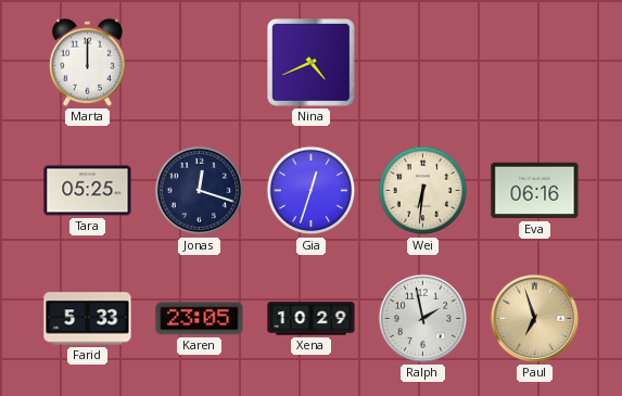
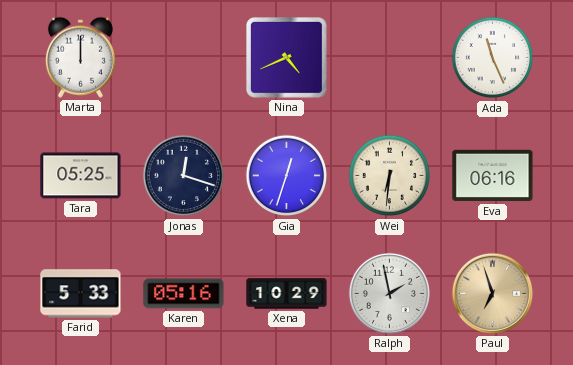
Ada: none -> 11:26 (493, 58)
Karen: 23:05 -> 05:16 (184, 294)
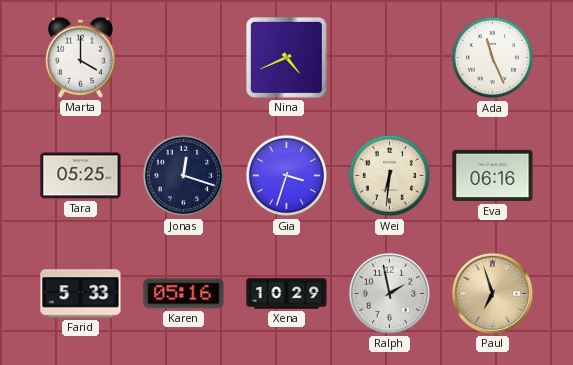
Marta: 12:00 -> 4:00 (80, 57)
Gia: 12:33 -> 3:33 (287, 176)
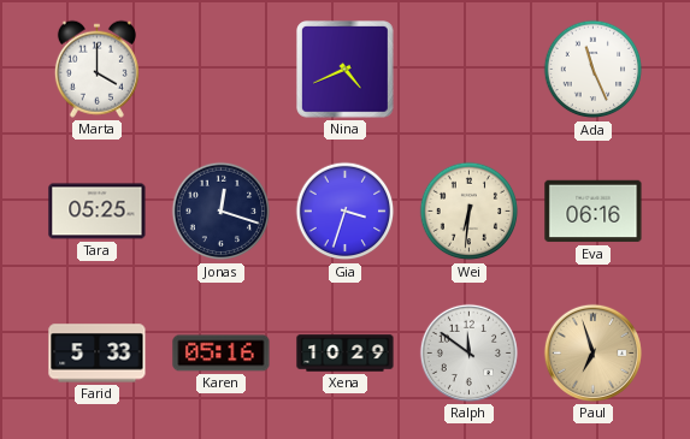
Ralph: 1:58 -> 11:51 (468, 352)
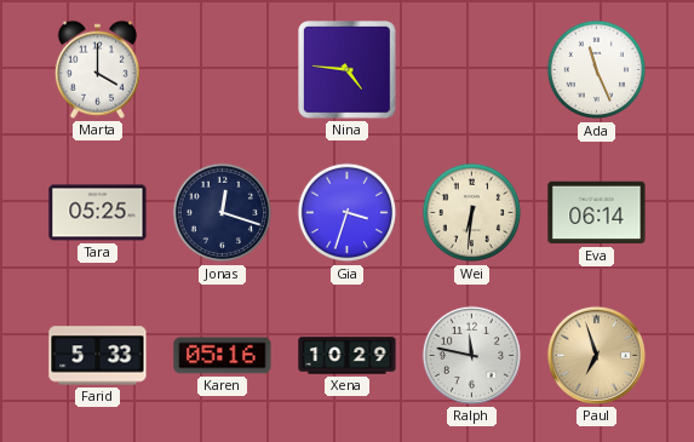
Nina: 4:41 -> 4:46 (348, 70)
Eva: 06:16 -> 06:14 (597, 213)
Ralph: 11:51 -> 11:47 (471, 355)
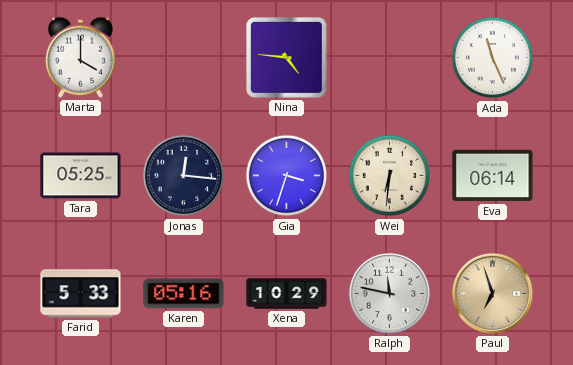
Jonas: 12:18 -> 12:16 (184, 176)
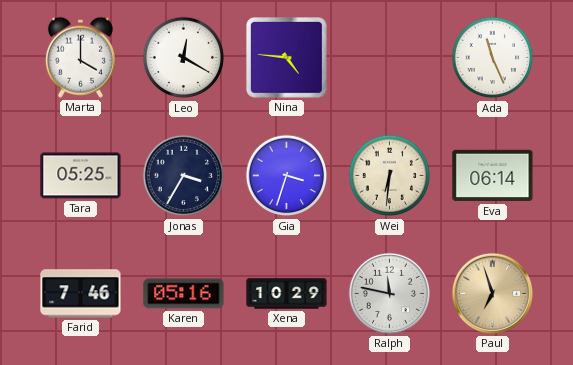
Leo: none -> 12:20 (184, 58)
Jonas: 12:16 -> 3:35 (184, 176)
Farid: 5:33 -> 7:46 (81, 294)
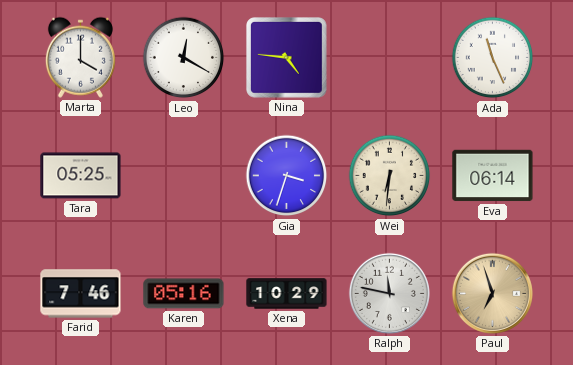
Jonas: 3:35 -> none (184, 176)
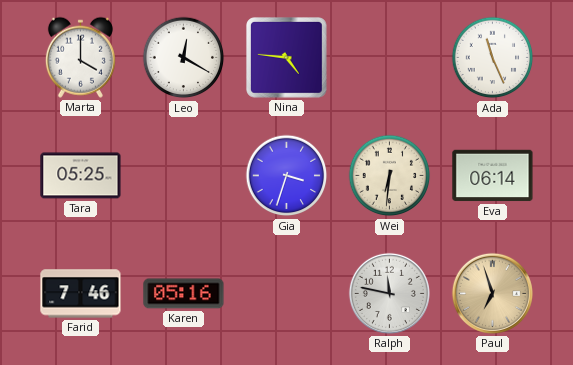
Xena: 10:29 -> none (287, 294)
